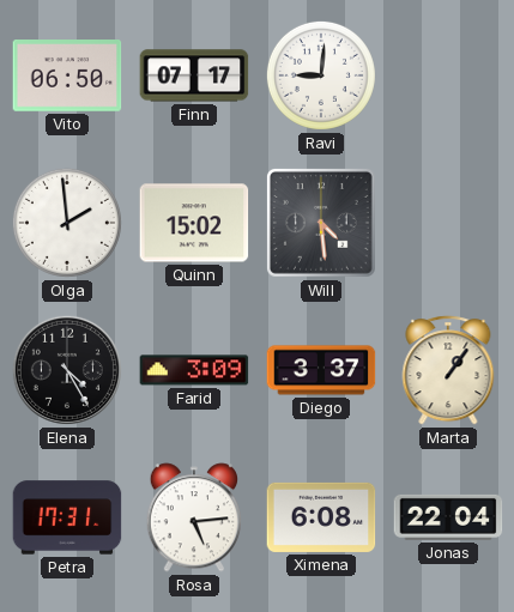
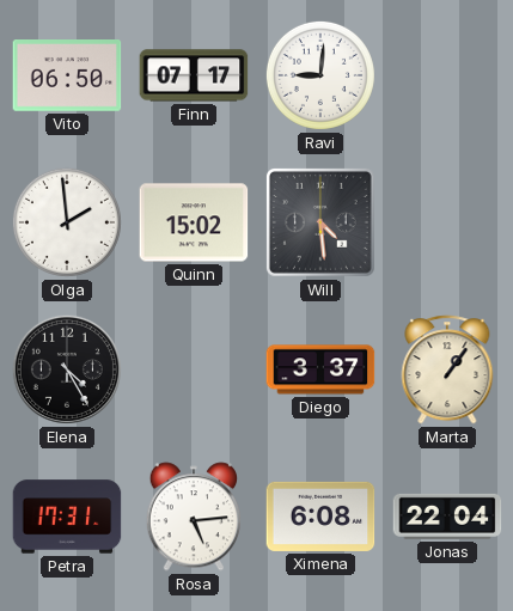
Farid: 3:09 -> none (194, 370)
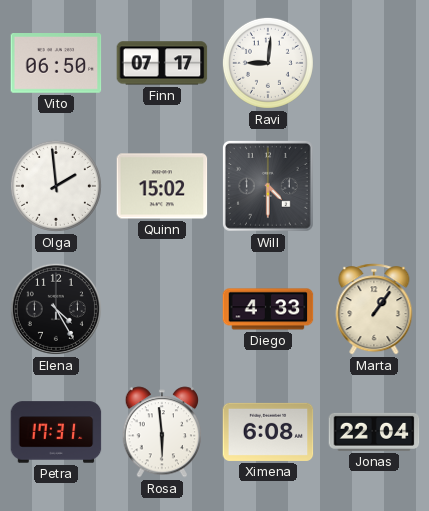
Will: 4:29 -> 4:30 (268, 186)
Diego: 3:37 -> 4:33 (268, 309)
Rosa: 5:14 -> 5:59 (161, 432)
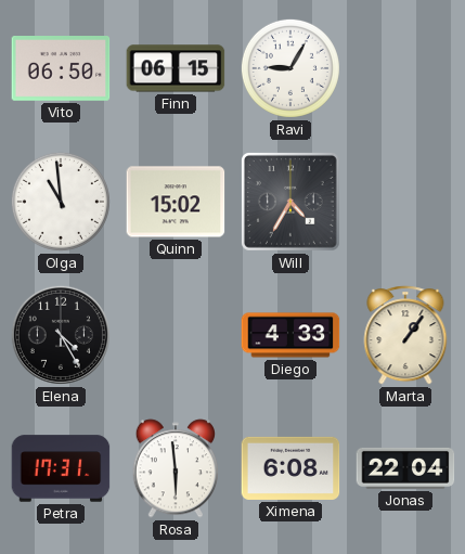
Finn: 07:17 -> 06:15 (176, 68)
Ravi: 9:01 -> 9:05 (290, 68)
Olga: 1:59 -> 10:59 (61, 202)
Will: 4:30 -> 4:35 (290, 202)
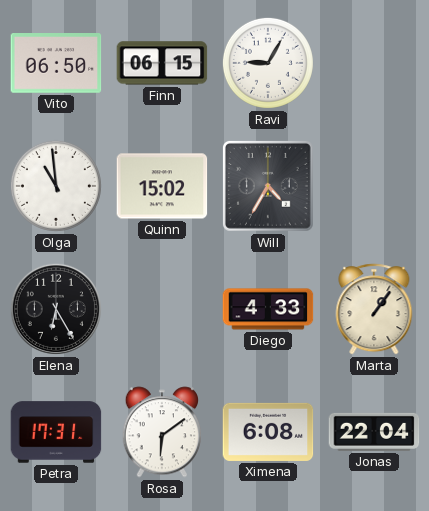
Elena: 4:25 -> 6:25 (56, 309)
Rosa: 5:59 -> 6:09 (161, 432)
